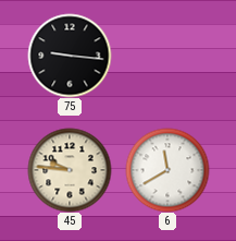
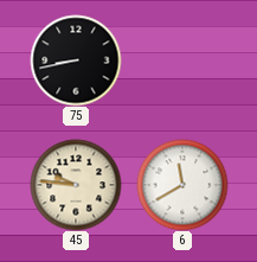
75: 9:16 -> 8:43 (76, 60)
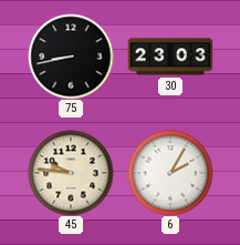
30: none -> 23:03 (170, 57)
6: 11:40 -> 2:05 (170, 173)
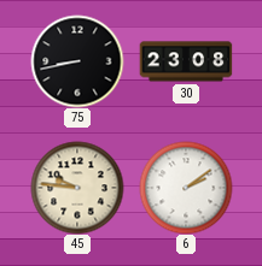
30: 23:03 -> 23:08 (186, 61)
6: 2:05 -> 2:09 (186, 188)
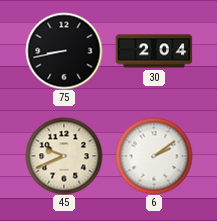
30: 23:08 -> 2:04 (154, 51)
45: 9:46 -> 9:41 (64, 156)
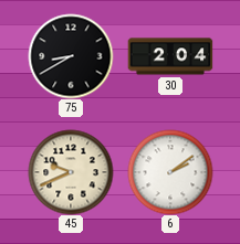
75: 8:43 -> 8:40 (71, 56)
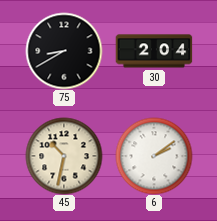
45: 9:41 -> 10:32 (64, 156)
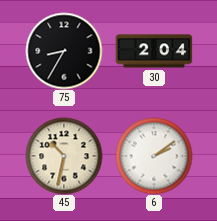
75: 8:40 -> 8:35 (64, 51)
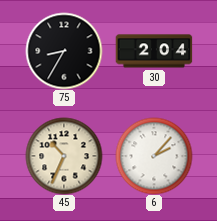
45: 10:32 -> 10:34 (64, 156)
6: 2:09 -> 2:07 (154, 156)
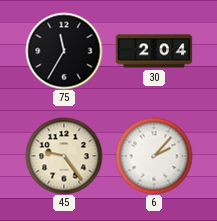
75: 8:35 -> 11:35 (64, 51)
45: 10:34 -> 9:24 (64, 156)
